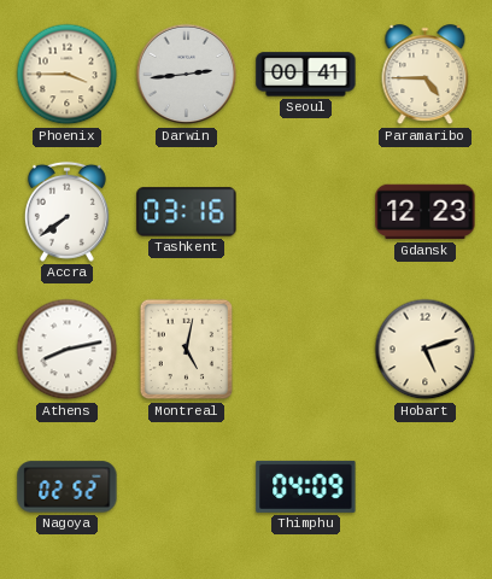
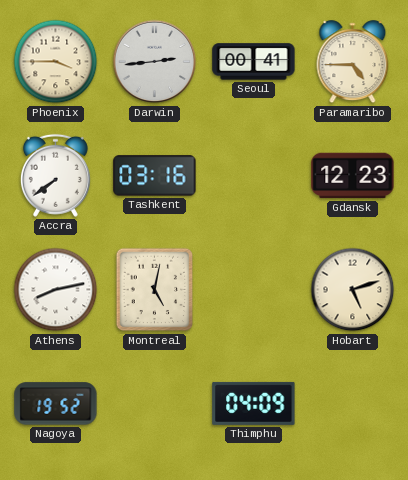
Nagoya: 02:52 -> 19:52 (56, 404)
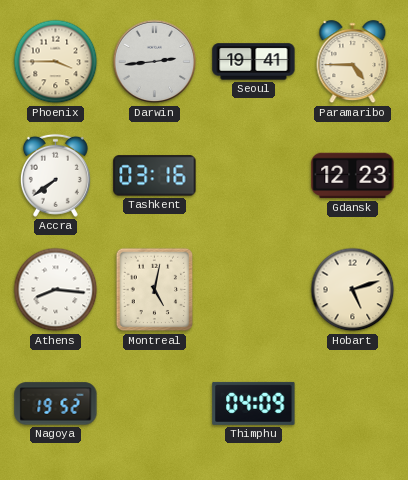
Seoul: 00:41 -> 19:41 (254, 62)
Athens: 8:13 -> 8:16 (56, 290)
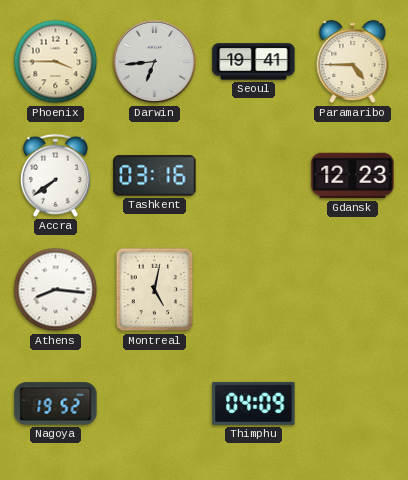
Darwin: 2:44 -> 6:44 (155, 62)
Hobart: 5:12 -> none (353, 290)
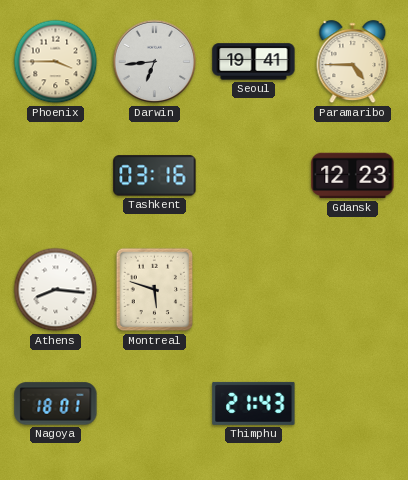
Accra: 7:39 -> none (55, 175)
Montreal: 5:02 -> 5:48 (155, 290)
Nagoya: 19:52 -> 18:01 (56, 404)
Thimphu: 04:09 -> 21:43 (254, 403)
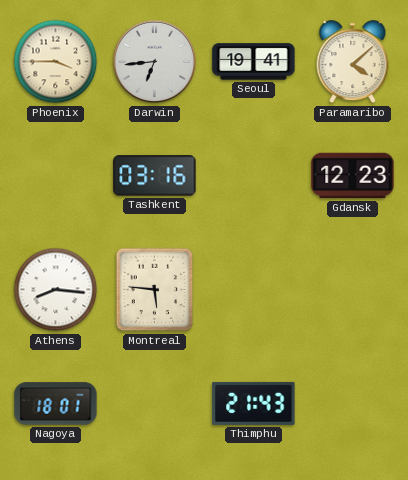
Paramaribo: 4:45 -> 4:08 (353, 62)
Montreal: 5:48 -> 5:46 (155, 290)
